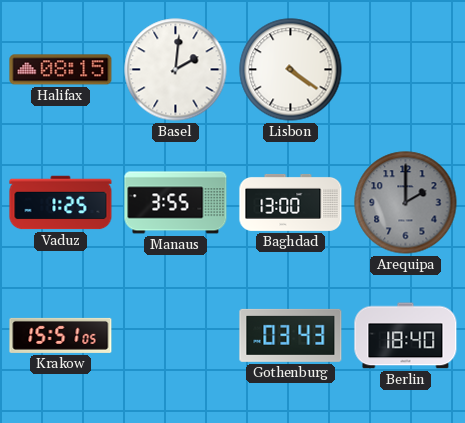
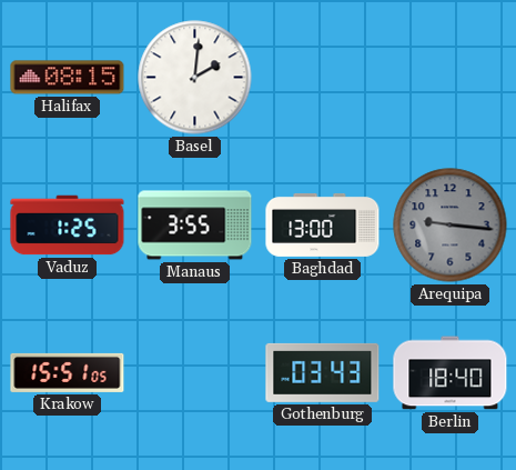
Lisbon: 4:21 -> none (291, 70)
Arequipa: 2:00 -> 9:16 (451, 226)
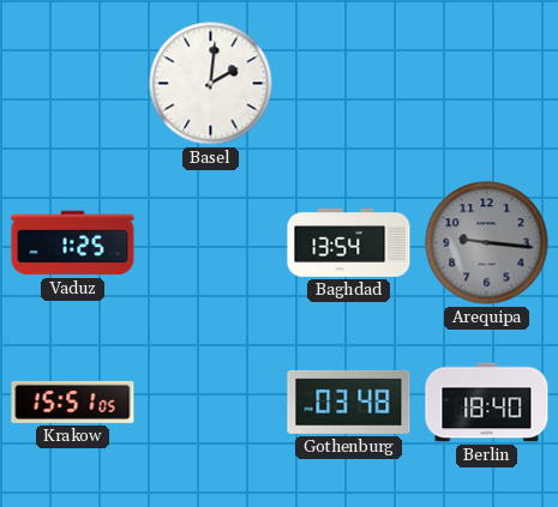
Halifax: 08:15 -> none (68, 78)
Manaus: 3:55 -> none (195, 226)
Baghdad: 13:00 -> 13:54 (349, 242)
Gothenburg: 03:43 -> 03:48 (349, 402)
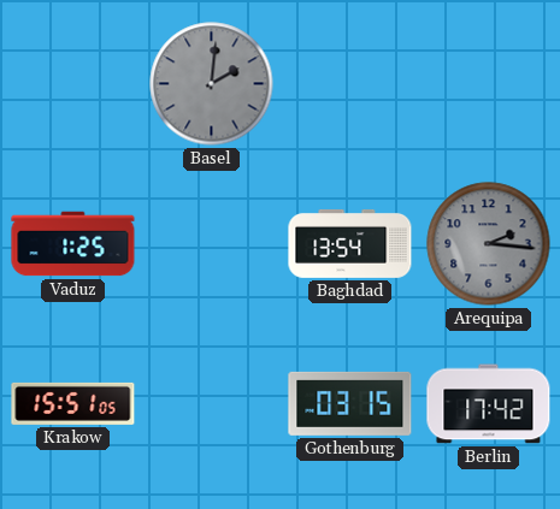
Basel dial: white -> grey (212, 84)
Arequipa: 9:16 -> 2:16 (489, 244)
Gothenburg: 03:48 -> 03:15 (350, 403)
Berlin: 18:40 -> 17:42 (489, 404)
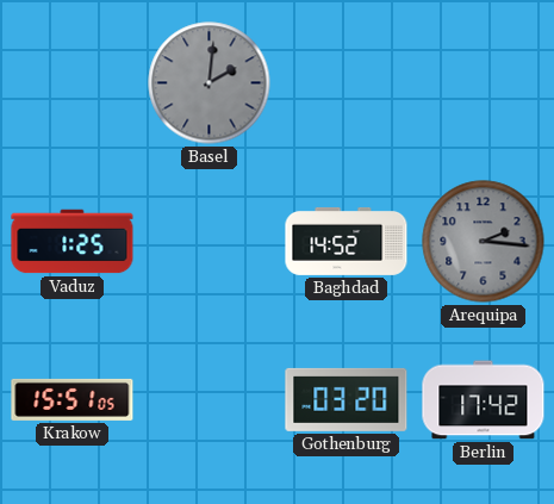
Baghdad: 13:54 -> 14:52 (347, 241)
Gothenburg: 03:15 -> 03:20 (347, 399)
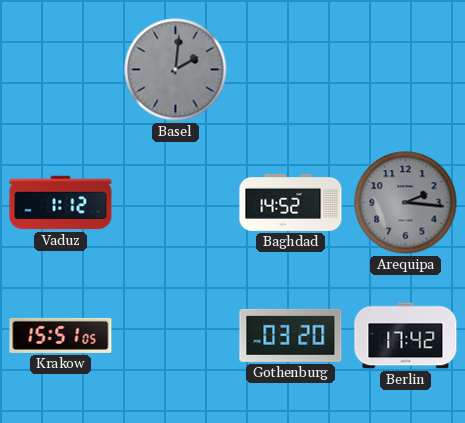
Vaduz: 1:25 -> 1:12 (61, 203)
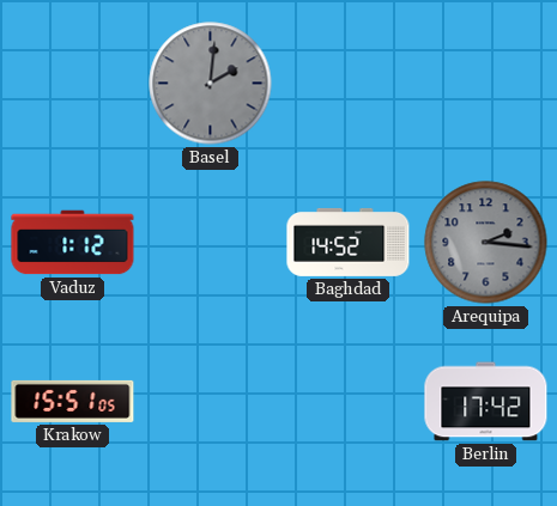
Gothenburg: 03:20 -> none (291, 335)
